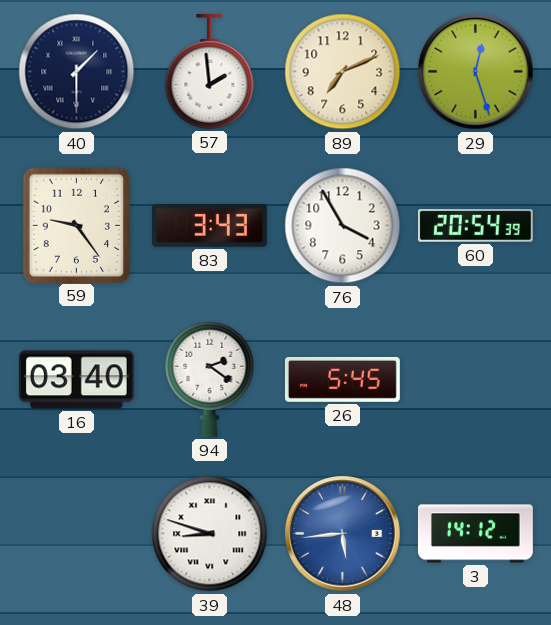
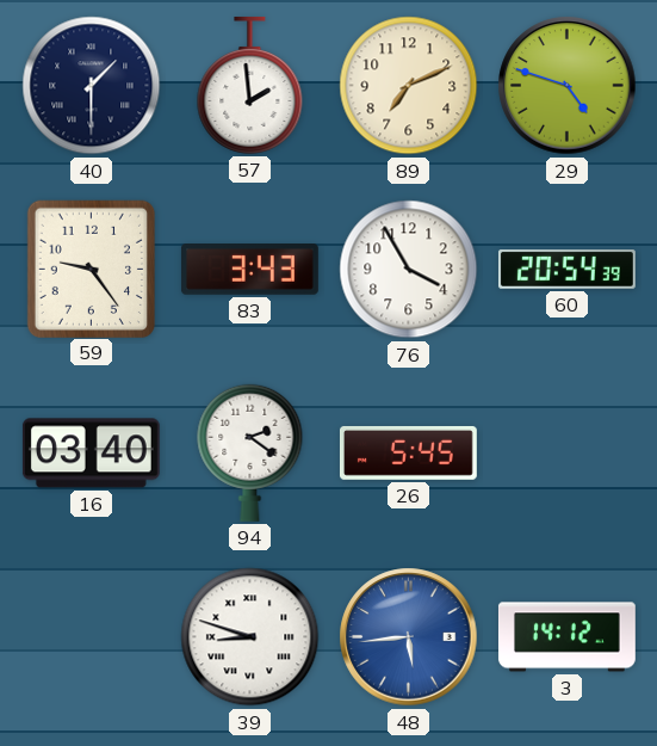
29: 12:27 -> 4:48 (568, 86)
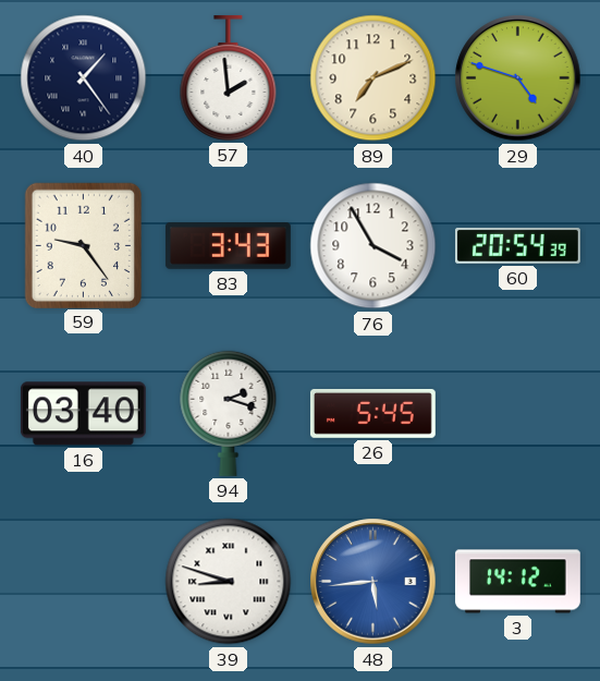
40: 1:30 -> 1:24 (84, 78)
94: 2:21 -> 2:18 (229, 413)
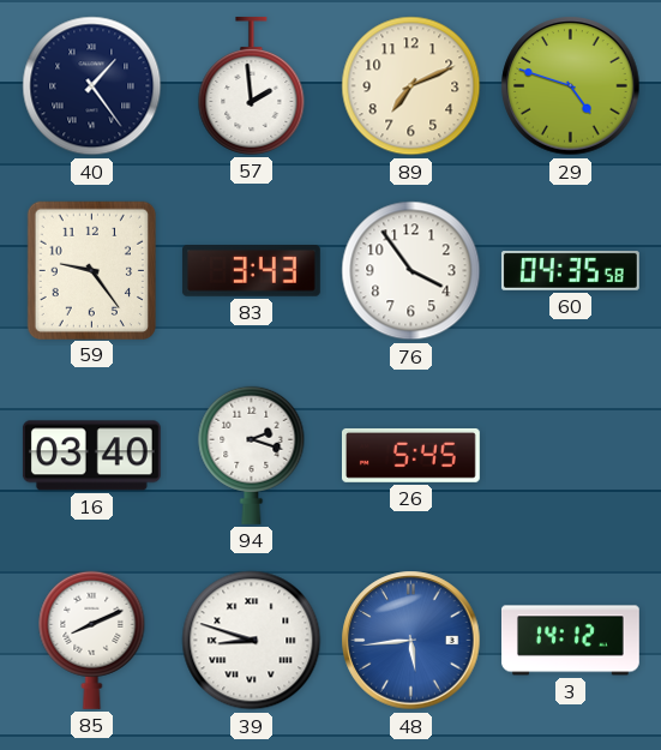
76: 3:55 -> 3:54 (411, 271)
60: 20:54 -> 04:35 (570, 271)
85: none -> 8:11 (92, 640)
